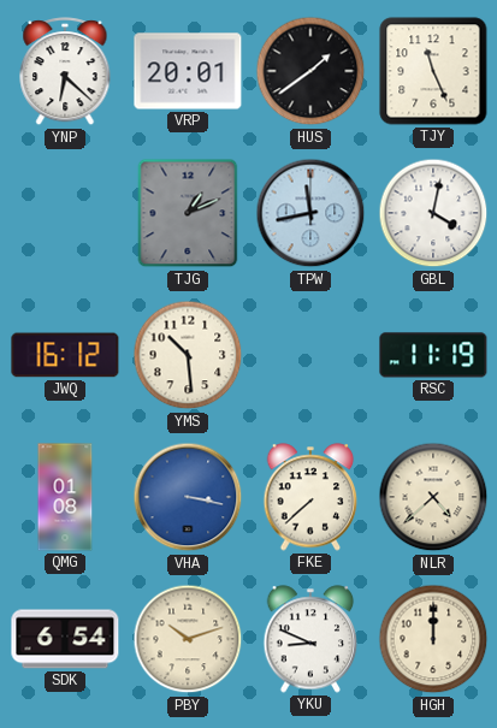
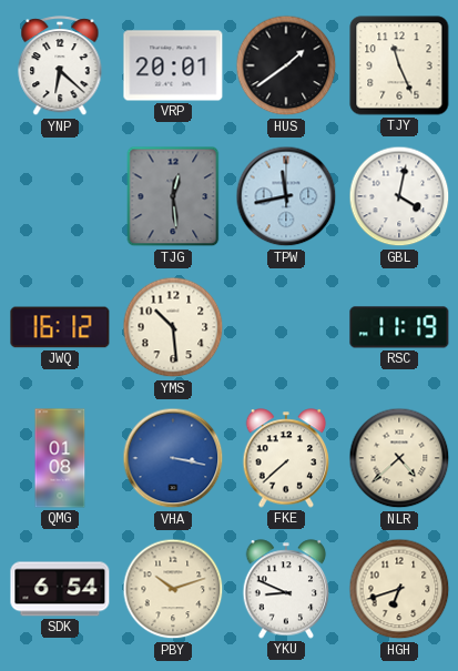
TJG: 1:11 -> 12:29 (173, 196)
HGH: 12:00 -> 6:42 (399, 589)
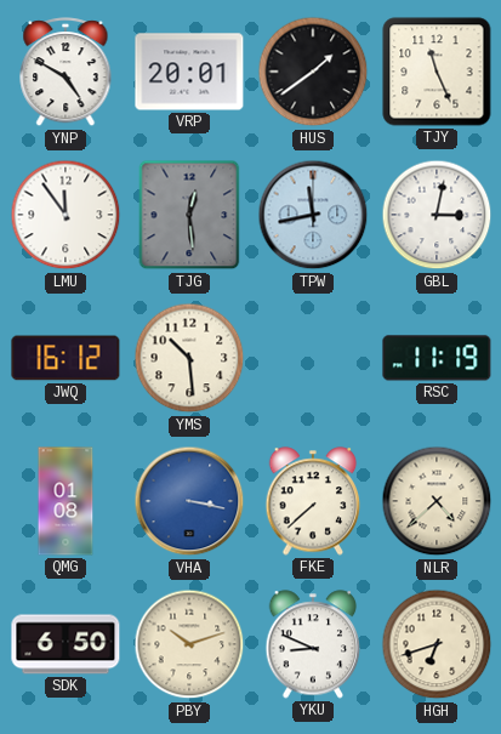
YNP: 6:22 -> 4:50 (66, 73)
LMU: none -> 11:54 (66, 215)
GBL: 4:02 -> 3:02 (437, 215)
SDK: 6:54 -> 6:50 (66, 644)
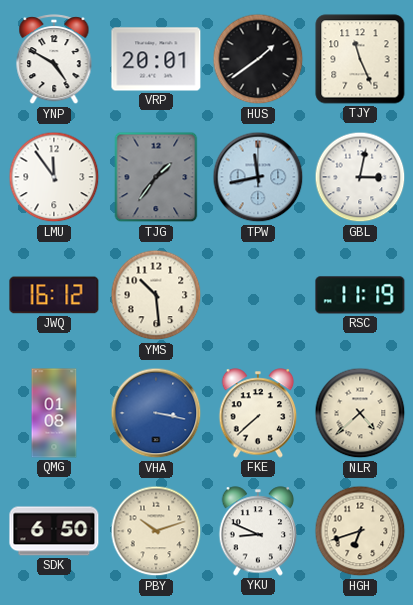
TJG: 12:29 -> 1:36 (156, 177)
